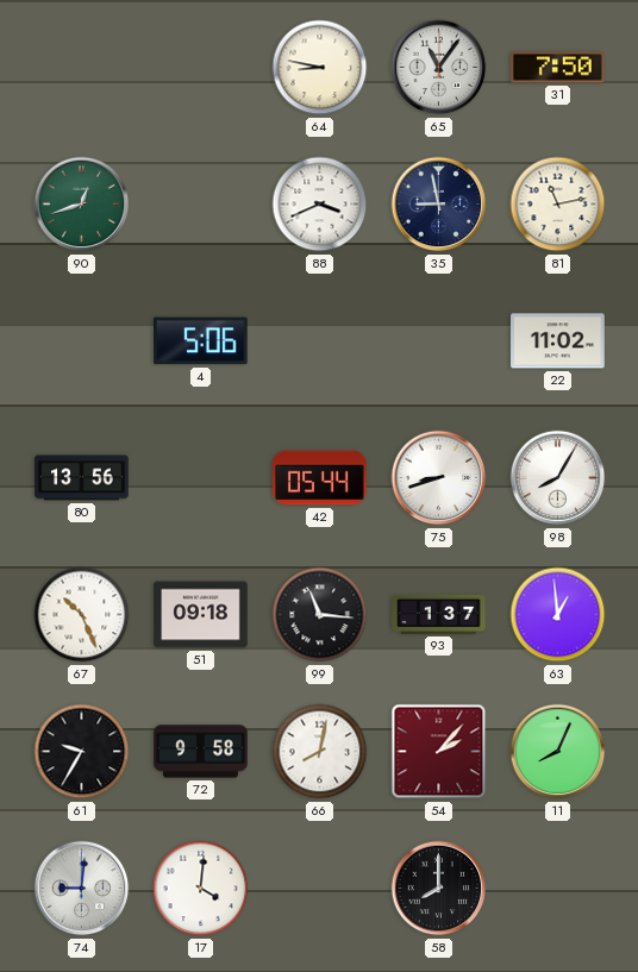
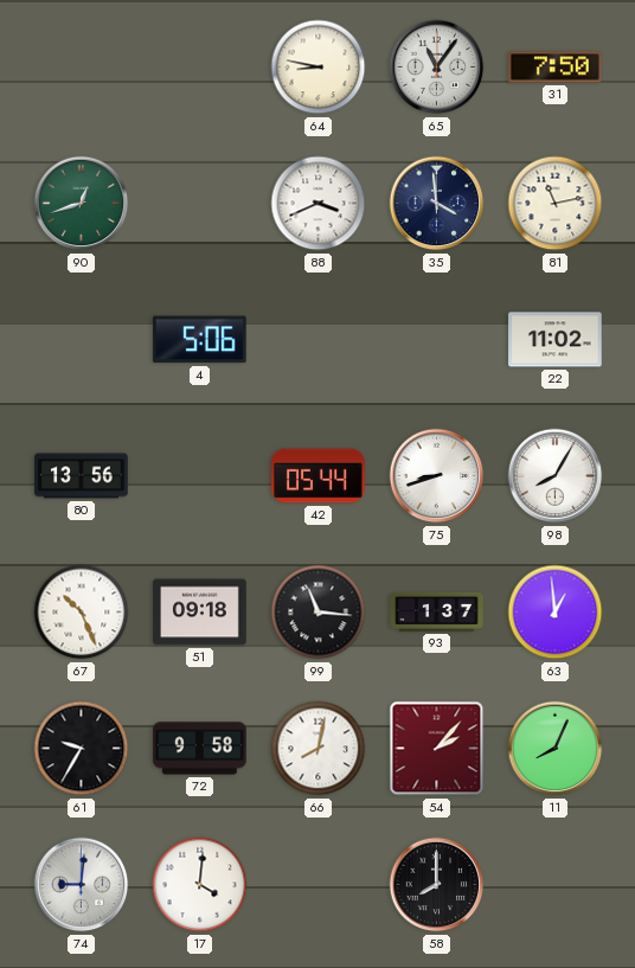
35: 8:58 -> 3:59 (437, 204)
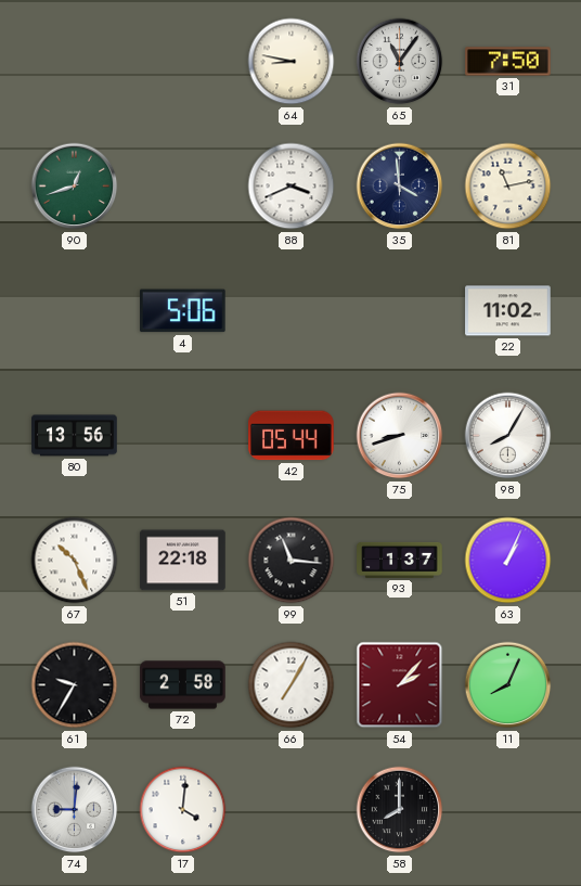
51: 09:18 -> 22:18 (183, 561)
63: 12:59 -> 1:04 (508, 561)
72: 9:58 -> 2:58 (183, 685)
66: 8:02 -> 7:05 (292, 685)
